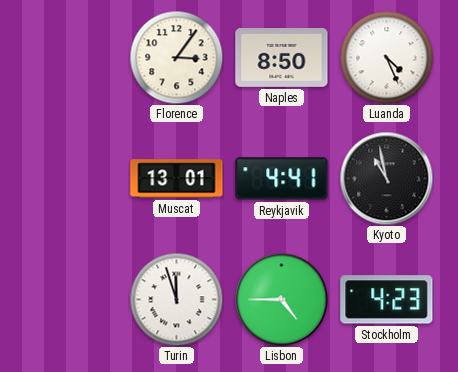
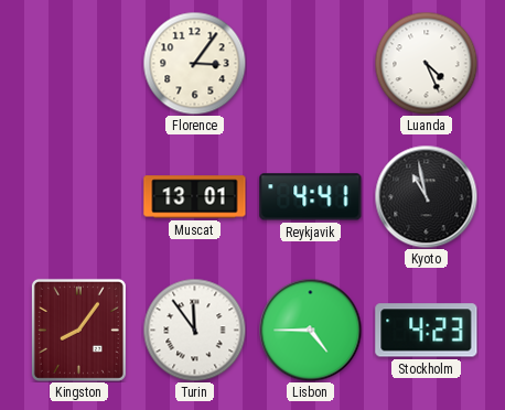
Naples: 8:50 -> none (282, 58)
Kingston: none -> 8:06 (78, 330)
Turin: 11:57 -> 11:54 (194, 330)
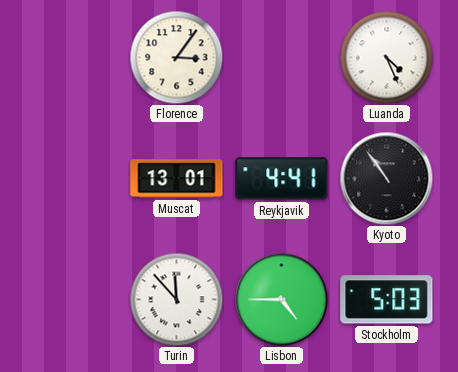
Kyoto: 10:58 -> 10:54 (386, 178)
Kingston: 8:06 -> none (78, 330)
Turin: 11:54 -> 11:53 (176, 299)
Stockholm: 4:23 -> 5:03 (387, 300)
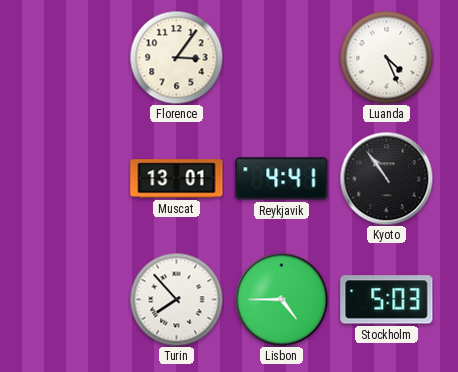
Turin: 11:53 -> 7:53 (176, 299)
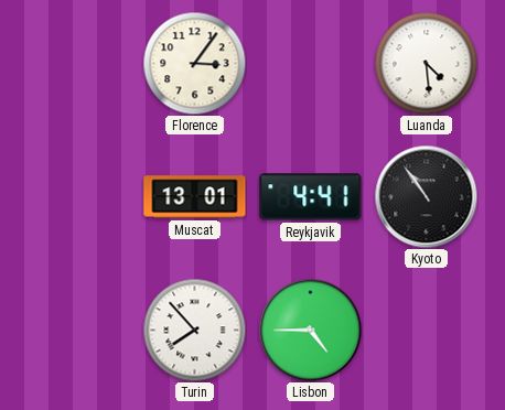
Luanda: 4:26 -> 4:29 (426, 63)
Stockholm: 5:03 -> none (387, 300)
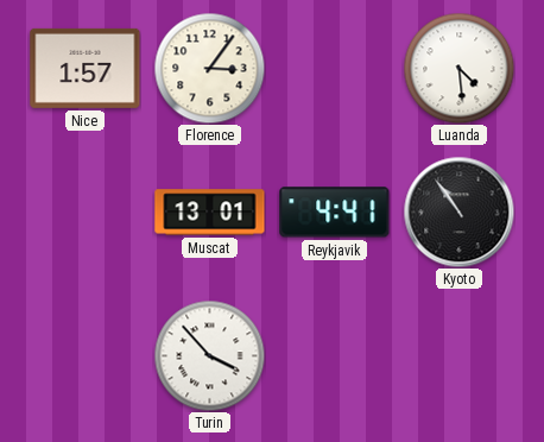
Nice: none -> 1:57 (86, 68)
Turin: 7:53 -> 3:53 (209, 355)
Lisbon: 4:45 -> none (310, 330)
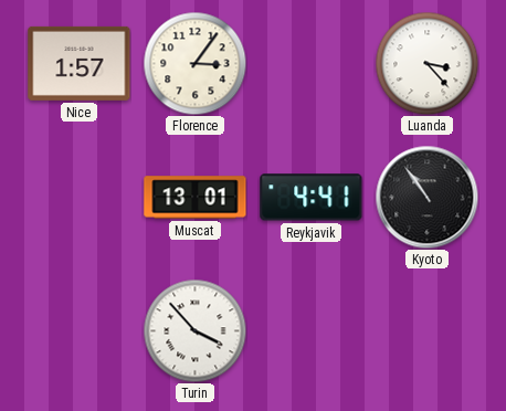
Luanda: 4:29 -> 3:23 (426, 63)
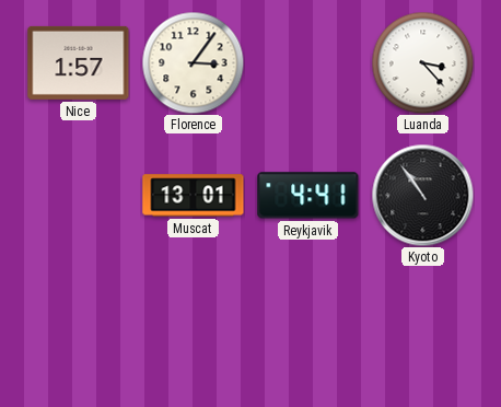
Turin: 3:53 -> none (194, 330)
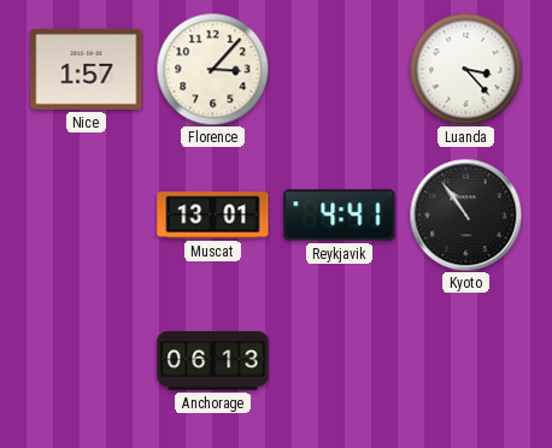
Florence: 3:06 -> 3:07 (212, 69)
Anchorage: none -> 06:13 (213, 361)
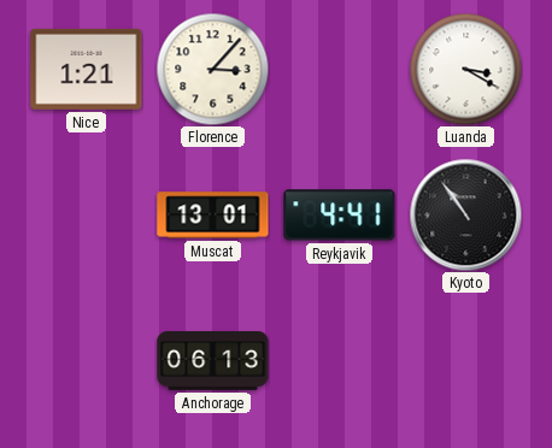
Nice: 1:57 -> 1:21 (87, 69)
Luanda: 3:23 -> 3:20 (465, 69)
